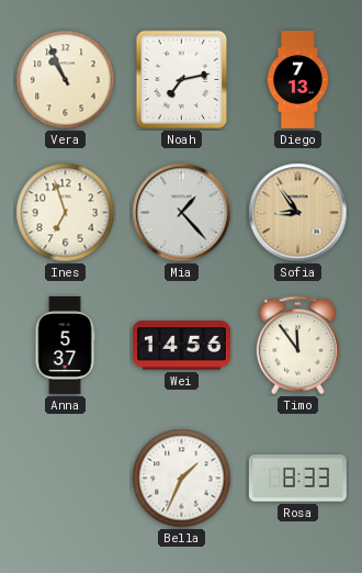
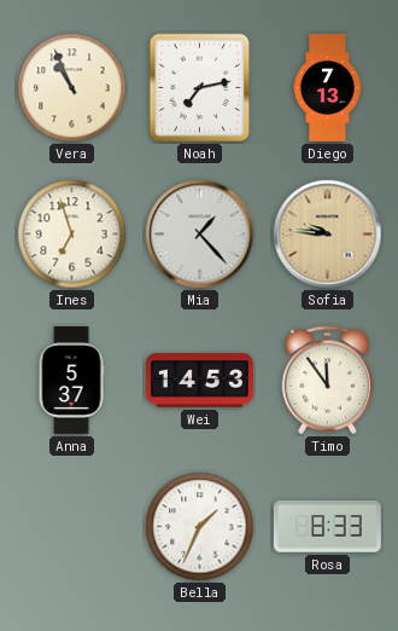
Sofia: 8:54 -> 9:46 (328, 235)
Wei: 14:56 -> 14:53 (199, 381)
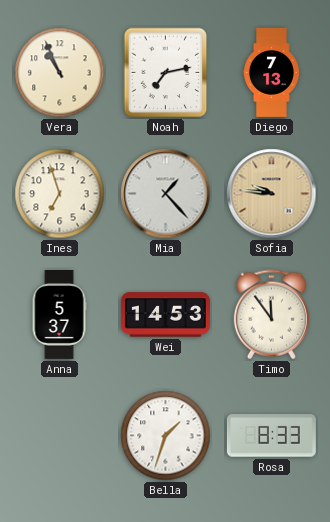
Bella: 1:34 -> 1:33 (166, 436)
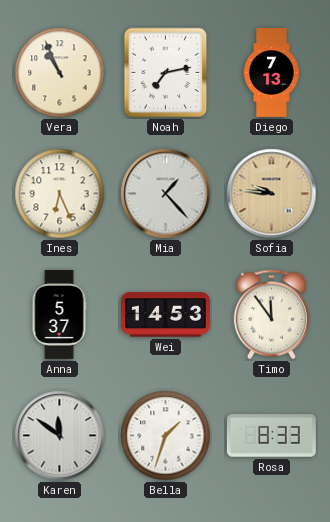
Ines: 6:57 -> 6:26 (60, 194)
Karen: none -> 11:51 (60, 436)
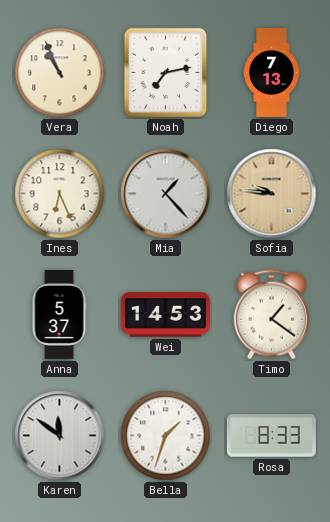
Timo: 11:54 -> 1:21 (271, 315)
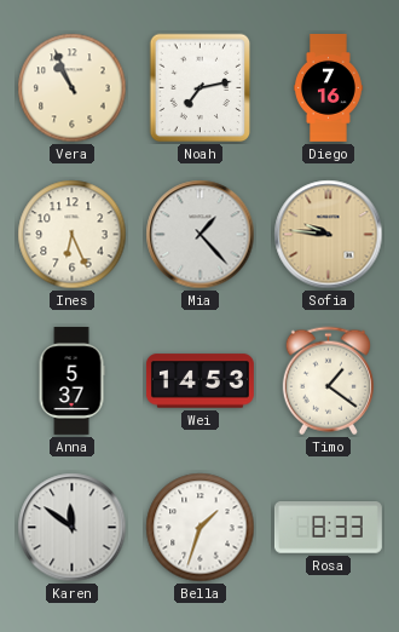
Diego: 7:13 -> 7:16 (329, 88)
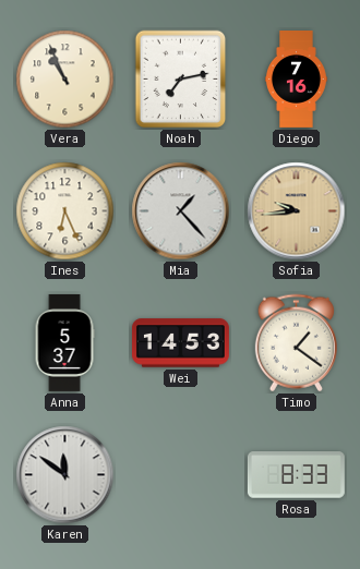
Sofia: 9:46 -> 9:44 (297, 211)
Bella: 1:33 -> none (201, 528)
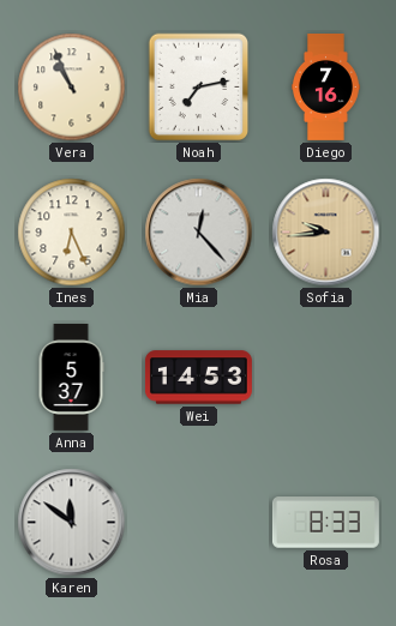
Mia: 1:23 -> 12:23 (199, 233)
Timo: 1:21 -> none (296, 343)
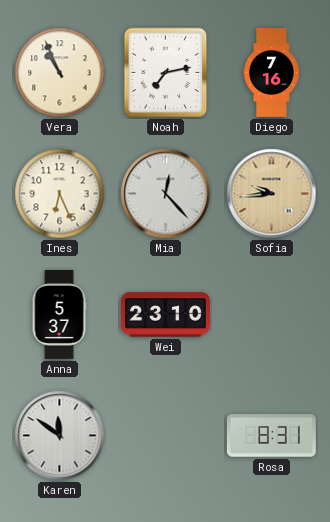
Wei: 14:53 -> 23:10 (165, 315)
Rosa: 8:33 -> 8:31 (271, 436)
